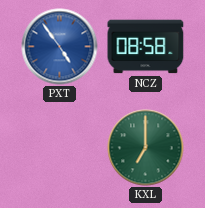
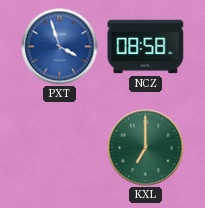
PXT: 4:54 -> 3:57 (60, 47)
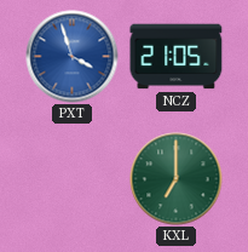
NCZ: 08:58 -> 21:05 (177, 57)
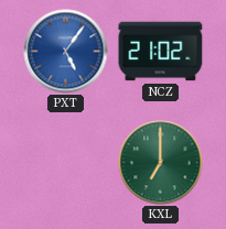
PXT: 3:57 -> 5:06 (66, 52)
NCZ: 21:05 -> 21:02 (161, 52)
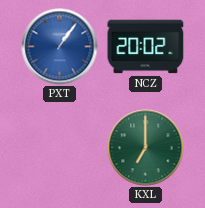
PXT: 5:06 -> 1:06 (60, 47)
NCZ: 21:02 -> 20:02 (146, 47)
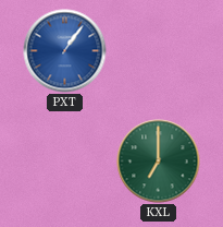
NCZ: 20:02 -> none (146, 47)
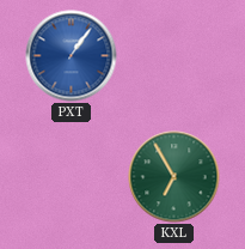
KXL: 7:00 -> 6:55 (174, 177)
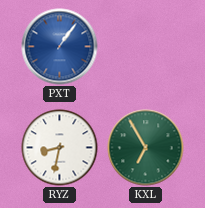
RYZ: none -> 8:32 (60, 148)
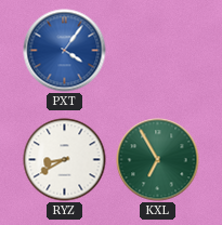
PXT: 1:06 -> 4:06 (65, 51)
RYZ: 8:32 -> 8:40 (65, 160)
